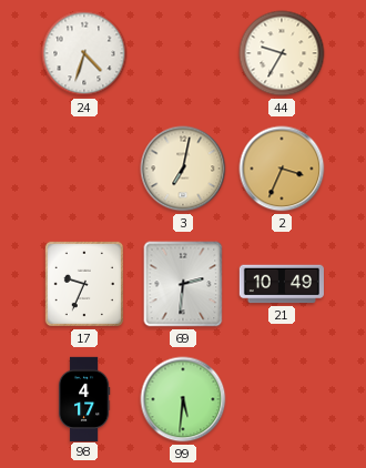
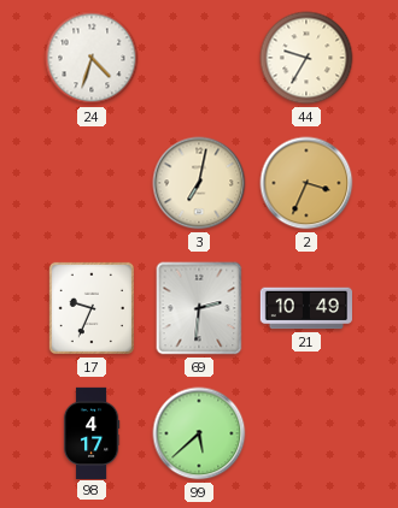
99: 5:31 -> 5:38 (199, 433)
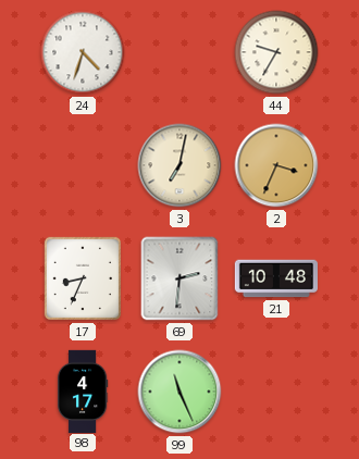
17: 9:34 -> 8:34 (83, 278)
21: 10:49 -> 10:48 (275, 278)
99: 5:38 -> 11:26 (179, 392)
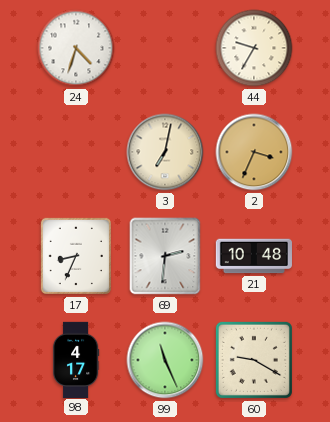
60: none -> 9:20 (254, 360)
